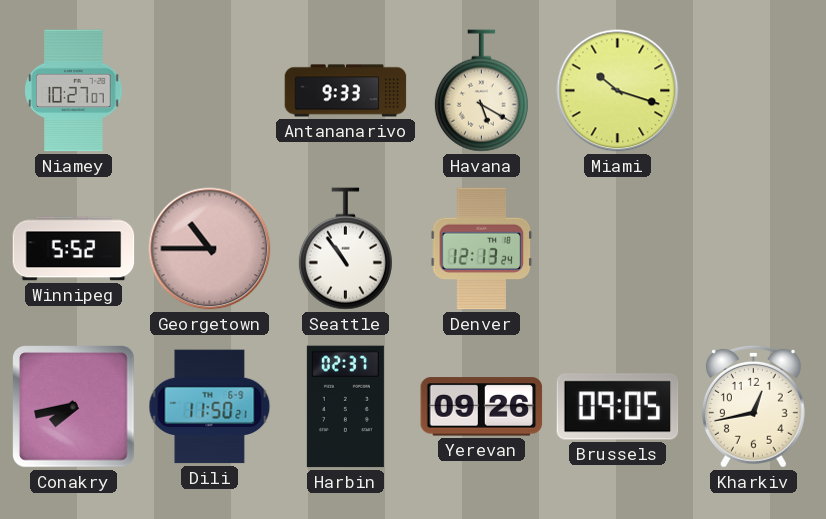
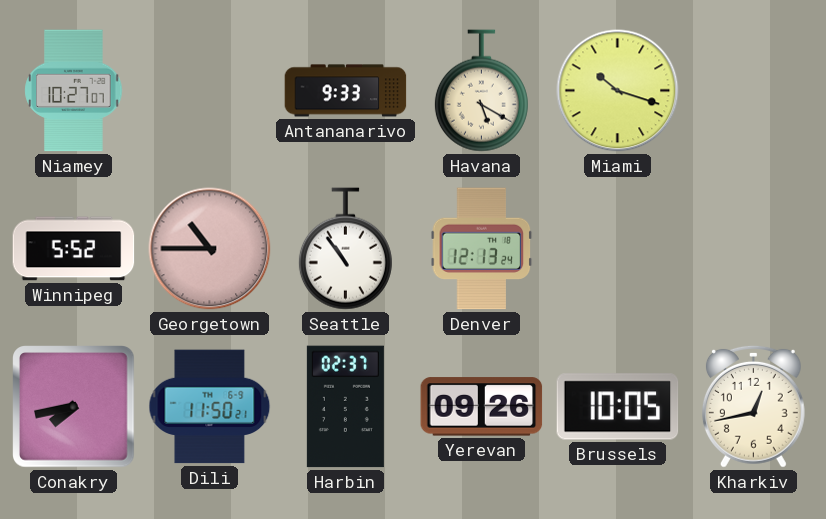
Brussels: 09:05 -> 10:05 (618, 407)
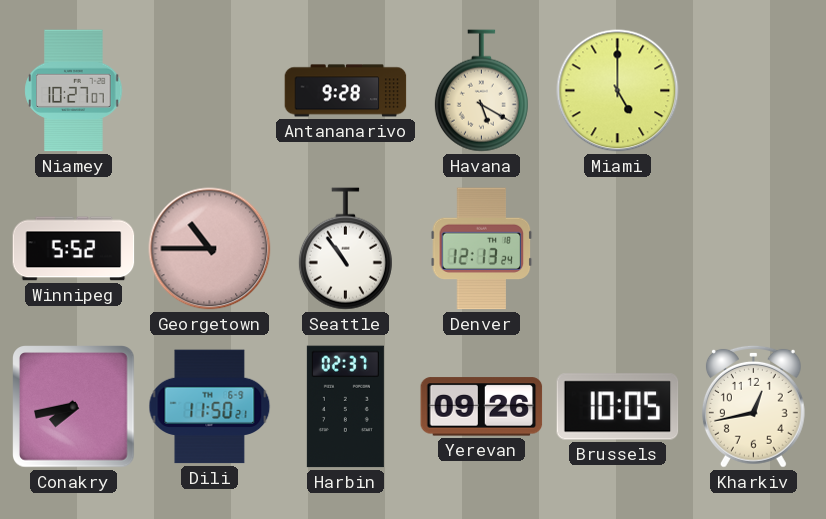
Antananarivo: 9:33 -> 9:28 (346, 91)
Miami: 10:18 -> 5:00 (618, 91)
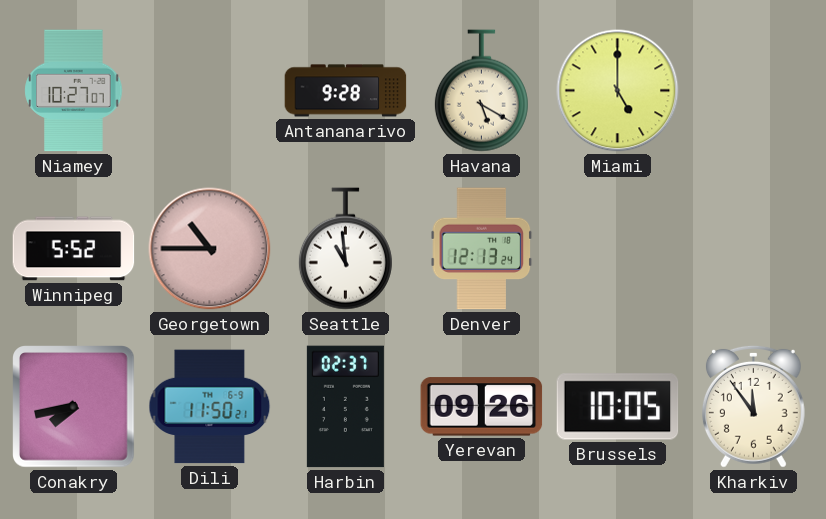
Seattle: 10:54 -> 10:59 (345, 249)
Kharkiv: 12:43 -> 11:54 (753, 406)
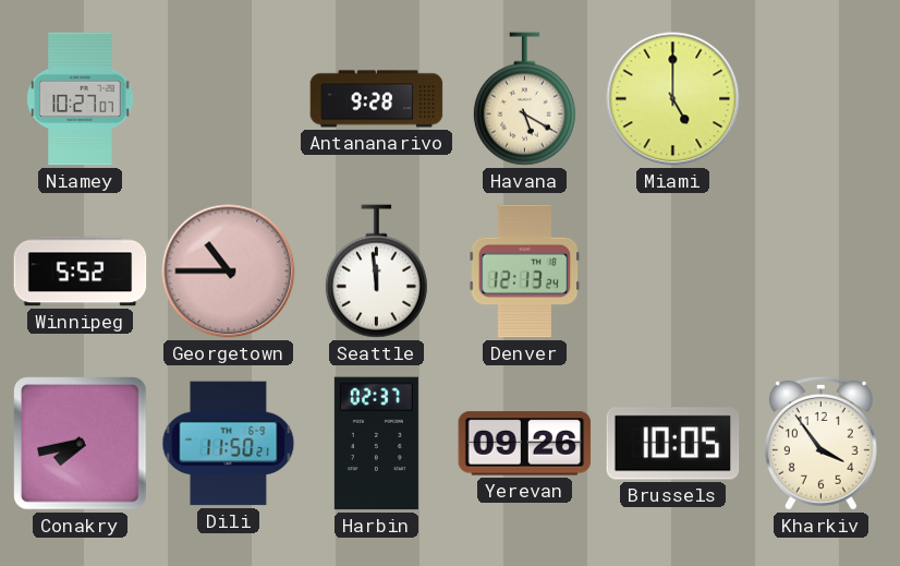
Seattle: 10:59 -> 11:59 (376, 272)
Kharkiv: 11:54 -> 3:54 (820, 443)
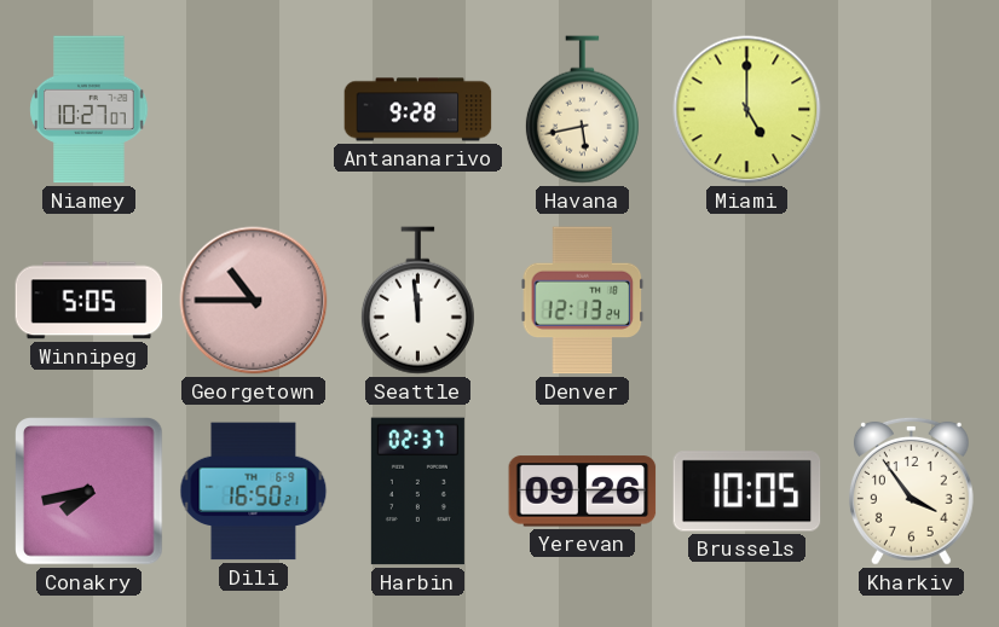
Havana: 5:20 -> 5:43 (582, 110)
Winnipeg: 5:52 -> 5:05 (89, 301)
Dili: 11:50 -> 16:50 (254, 492)
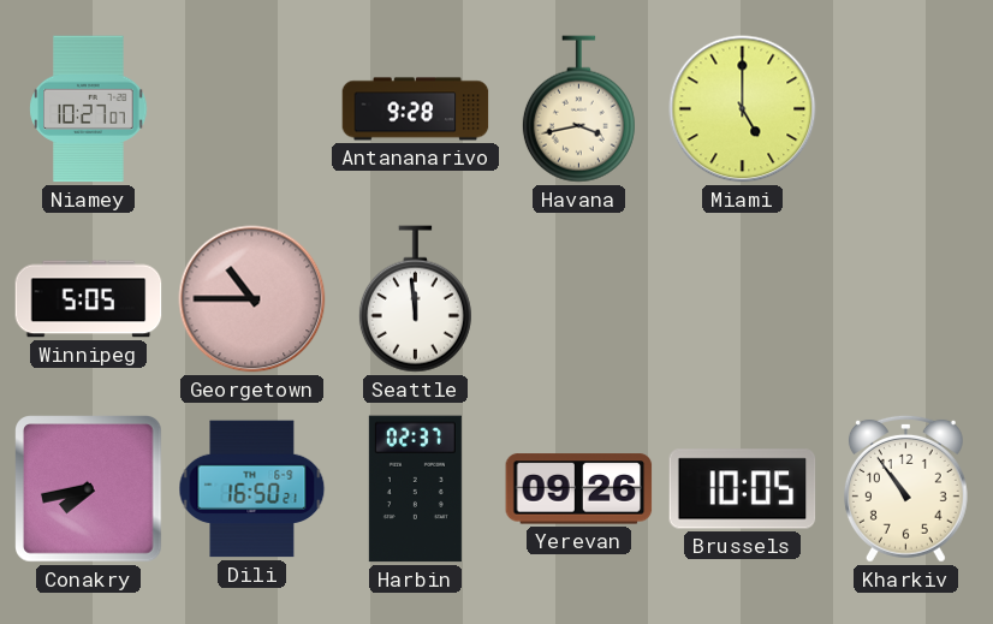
Havana: 5:43 -> 3:43 (578, 109)
Denver: 12:13 -> none (583, 301)
Kharkiv: 3:54 -> 10:54 (905, 488)
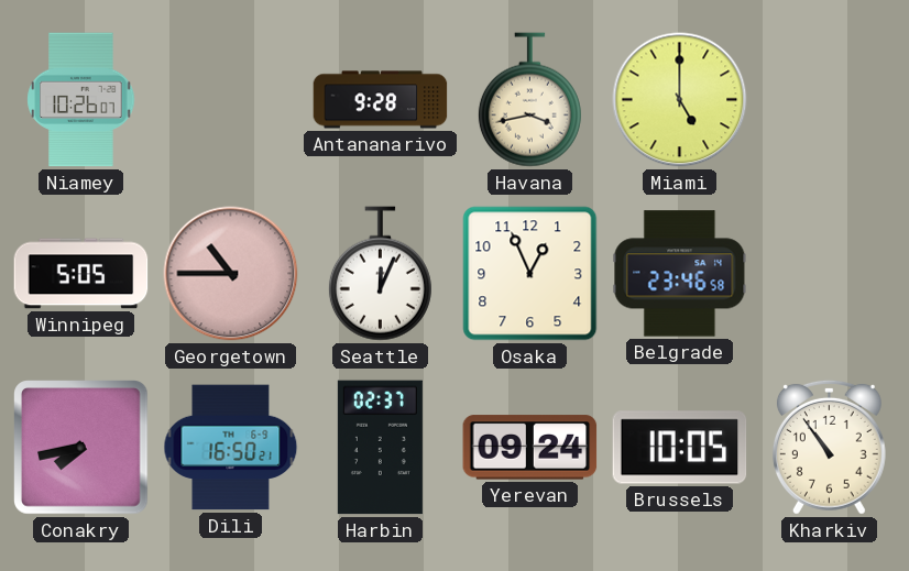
Niamey: 10:27 -> 10:26 (81, 100)
Seattle: 11:59 -> 12:04 (380, 274)
Osaka: none -> 12:56 (530, 274)
Belgrade: none -> 23:46 (680, 274)
Yerevan: 09:26 -> 09:24 (530, 448)
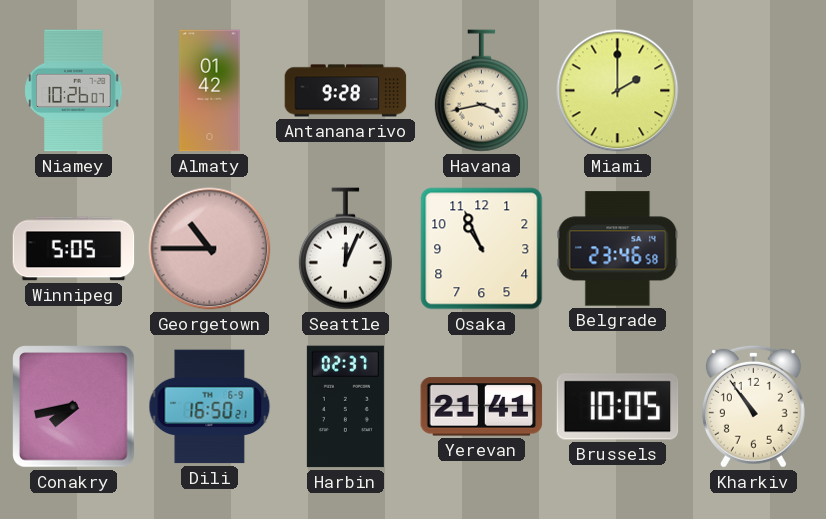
Almaty: none -> 01:42 (210, 91)
Miami: 5:00 -> 2:00 (618, 91)
Osaka: 12:56 -> 10:56 (482, 249)
Yerevan: 09:24 -> 21:41 (482, 407)
